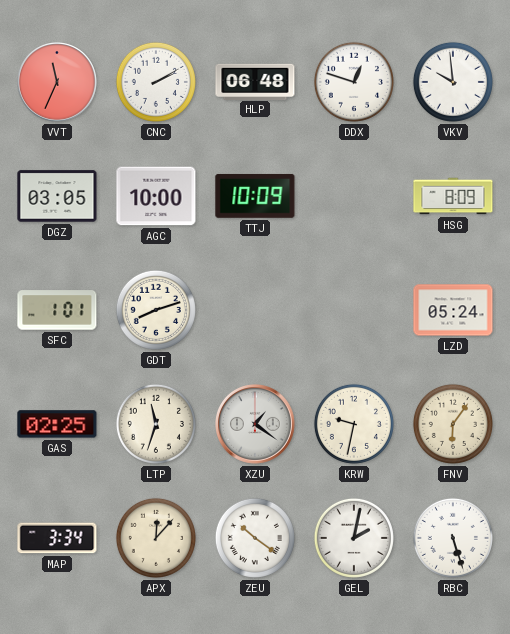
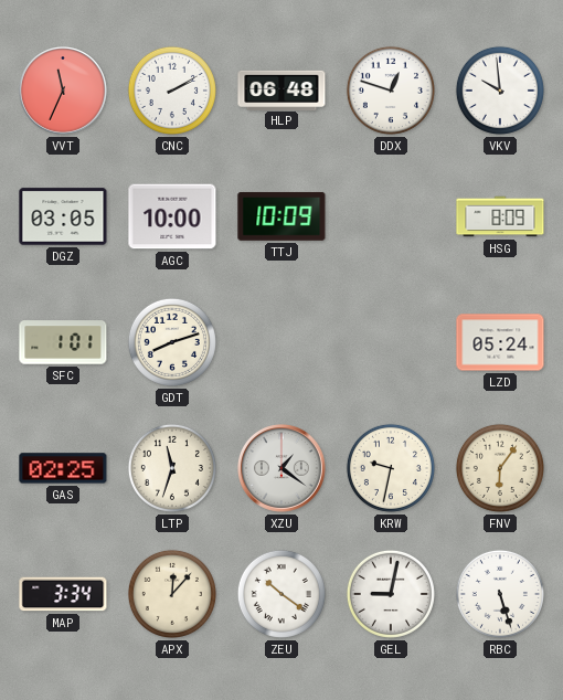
GEL: 2:02 -> 9:02 (391, 594)
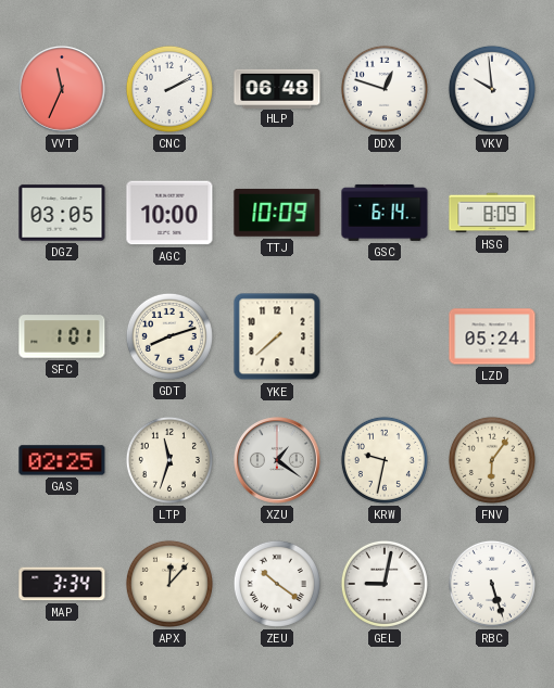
GSC: none -> 6:14 (385, 213)
YKE: none -> 7:38 (277, 336)
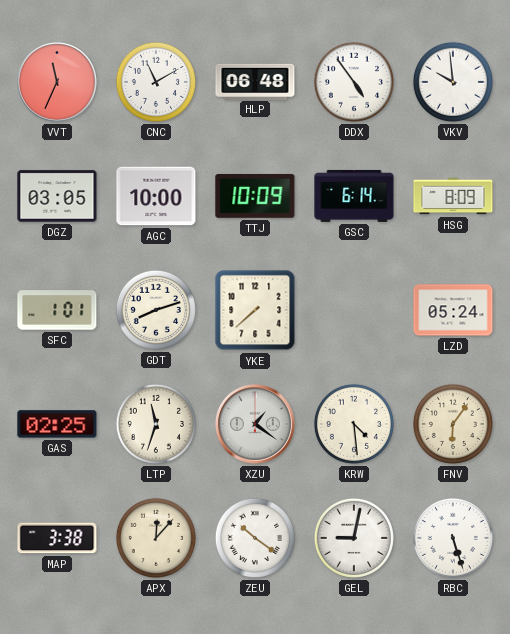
CNC: 2:10 -> 11:10 (156, 82)
DDX: 12:48 -> 4:54 (354, 82)
KRW: 9:32 -> 4:29 (354, 424)
MAP: 3:34 -> 3:38 (57, 538)
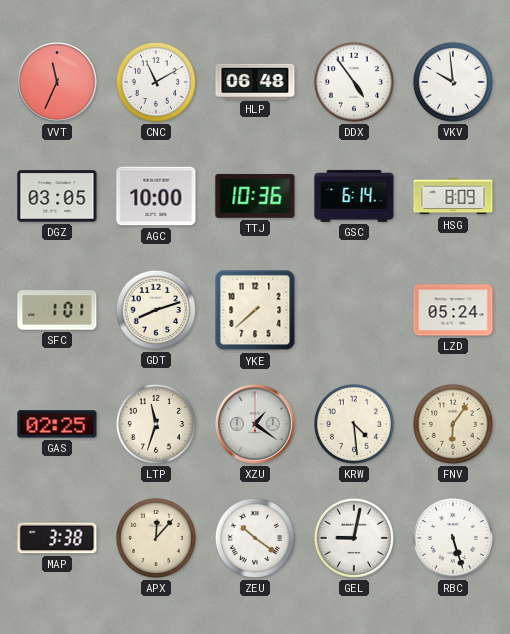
TTJ: 10:09 -> 10:36 (255, 196)
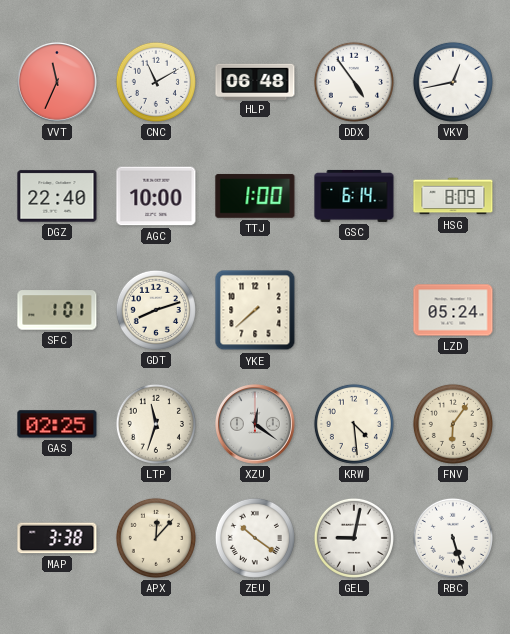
VKV: 9:59 -> 12:43 (453, 82)
DGZ: 03:05 -> 22:40 (57, 196)
TTJ: 10:36 -> 1:00 (255, 196)
XZU: 1:21 -> 12:21 (256, 425)
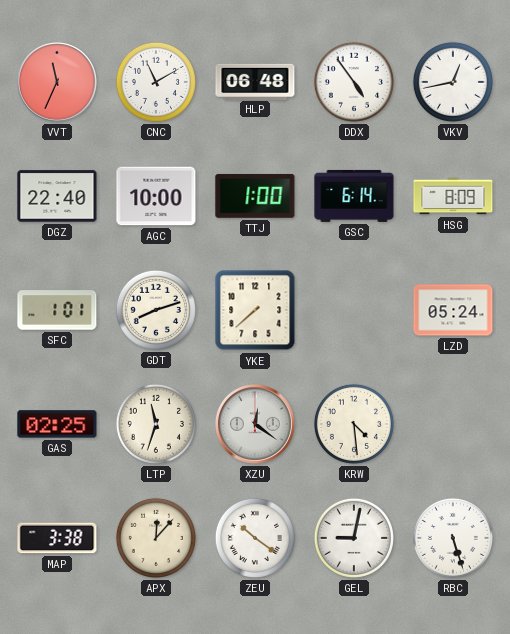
FNV: 6:06 -> none (453, 424)
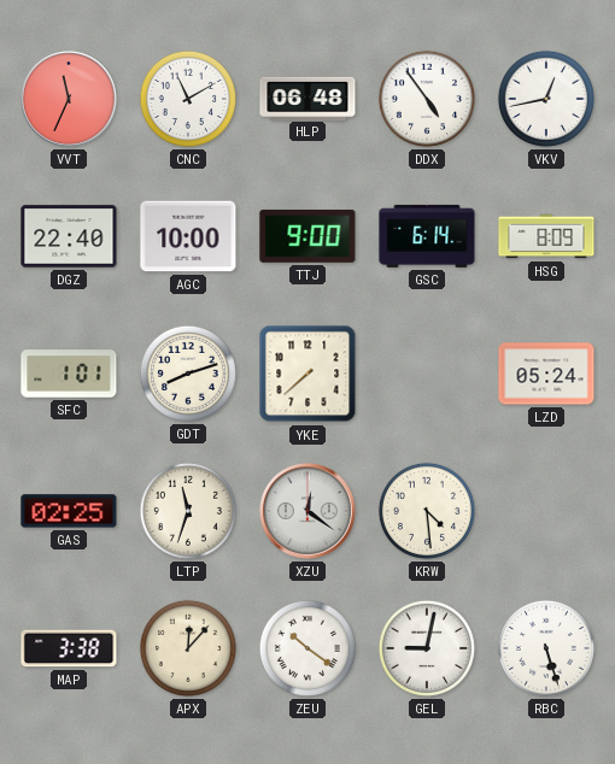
TTJ: 1:00 -> 9:00 (307, 236)
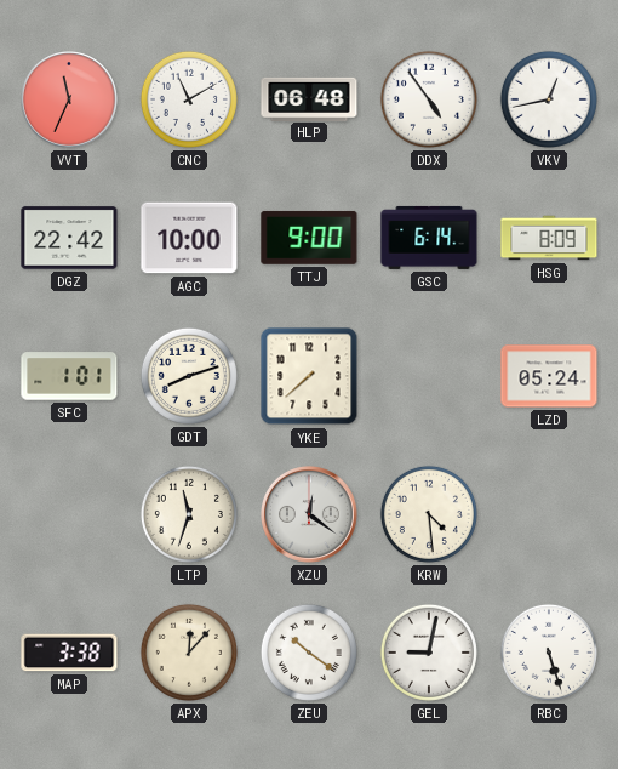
DGZ: 22:40 -> 22:42 (69, 238)
GAS: 02:25 -> none (69, 511)
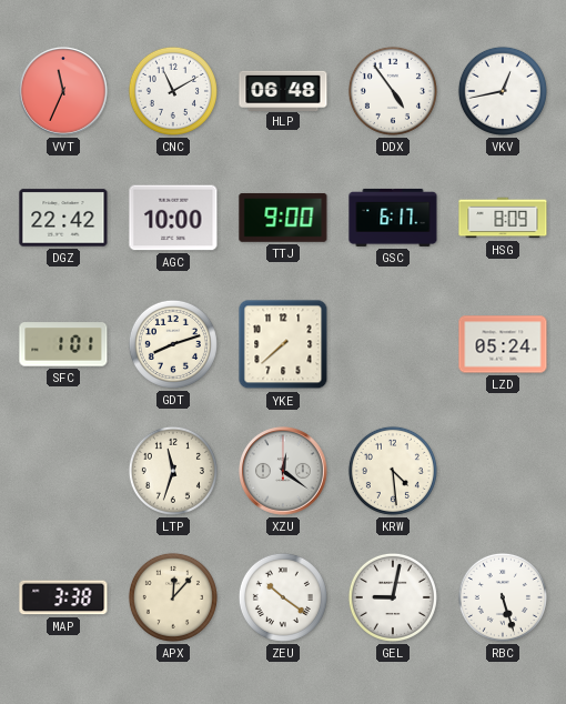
GSC: 6:14 -> 6:17 (393, 218)
